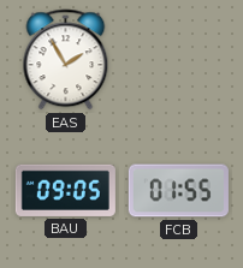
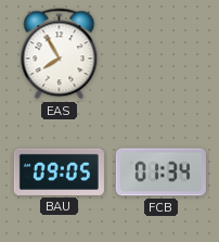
EAS: 1:55 -> 7:55 (60, 54)
FCB: 01:55 -> 01:34 (160, 173)
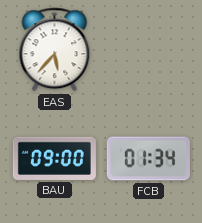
EAS: 7:55 -> 5:37 (55, 50)
BAU: 09:05 -> 09:00 (54, 158)
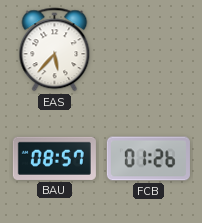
BAU: 09:00 -> 08:57 (54, 158)
FCB: 01:34 -> 01:26 (148, 159)
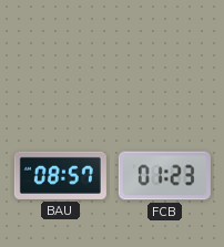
EAS: 5:37 -> none (55, 50)
FCB: 01:26 -> 01:23 (164, 176)
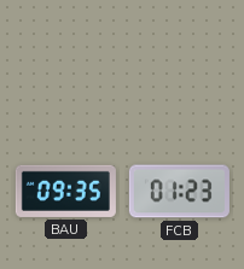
BAU: 08:57 -> 09:35 (65, 191)
